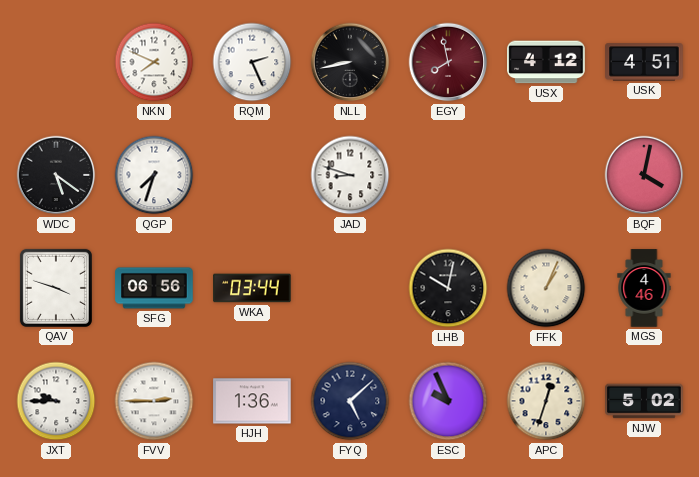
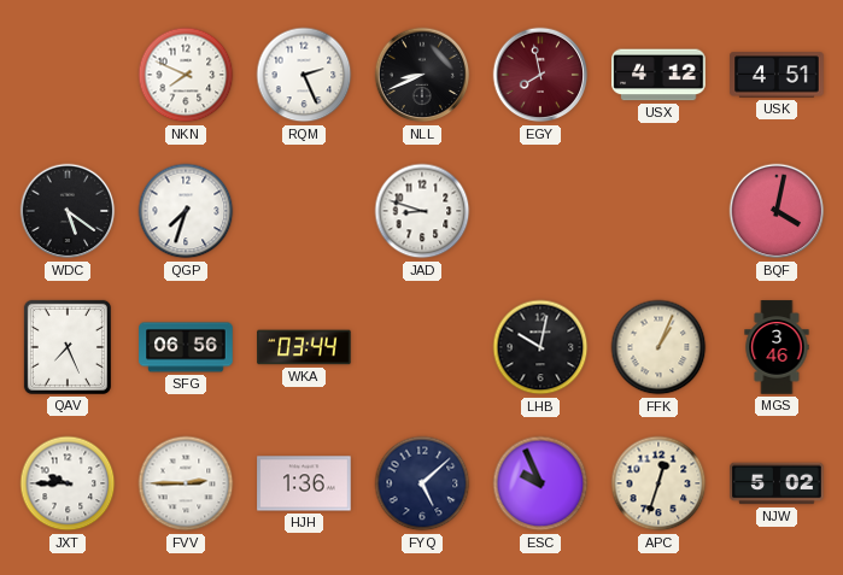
NLL: 8:43 -> 8:41 (422, 75)
QAV: 3:48 -> 7:26 (68, 347)
MGS: 4:46 -> 3:46 (777, 347)
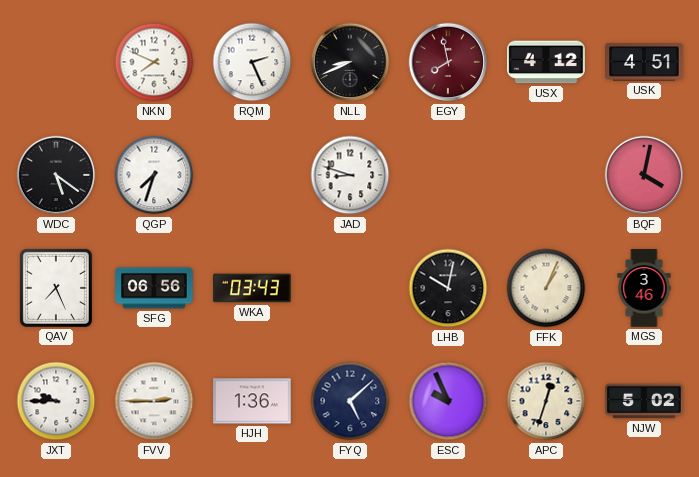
WKA: 03:44 -> 03:43 (252, 288)
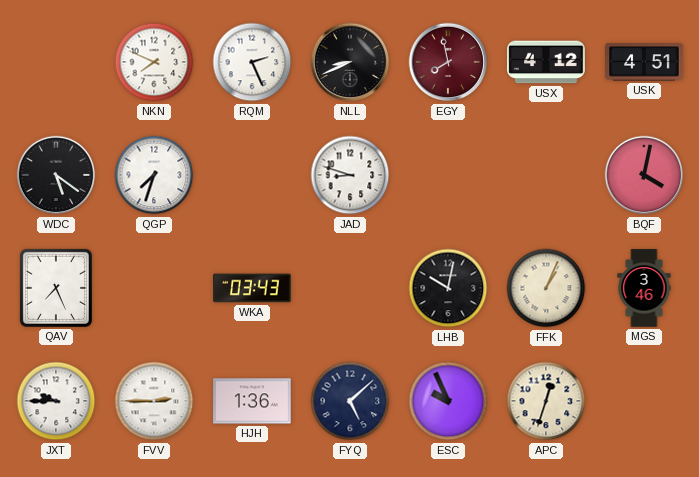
SFG: 06:56 -> none (154, 288)
NJW: 5:02 -> none (644, 401)
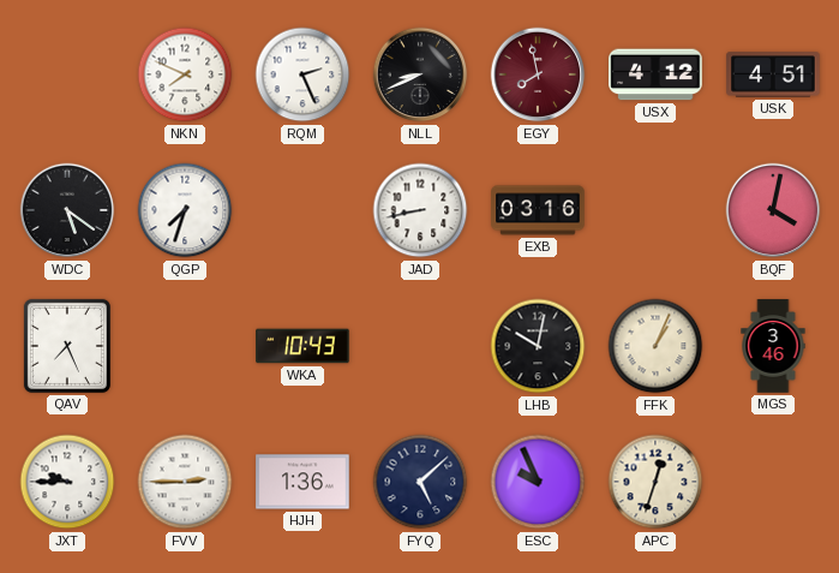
JAD: 8:48 -> 8:43 (420, 210)
EXB: none -> 03:16 (538, 210)
WKA: 03:43 -> 10:43 (302, 346)
